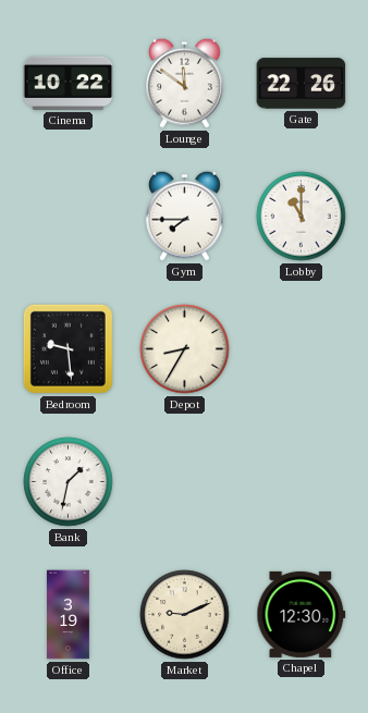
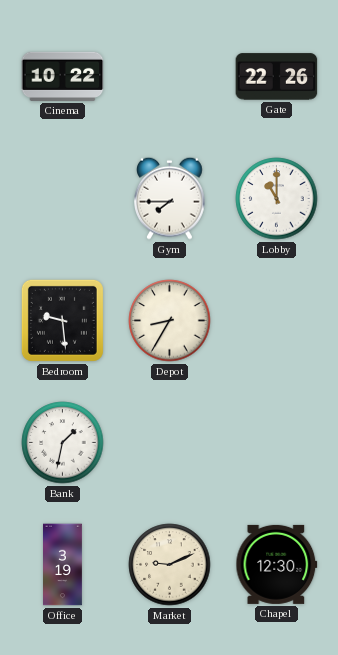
Lounge: 11:51 -> none (185, 83)
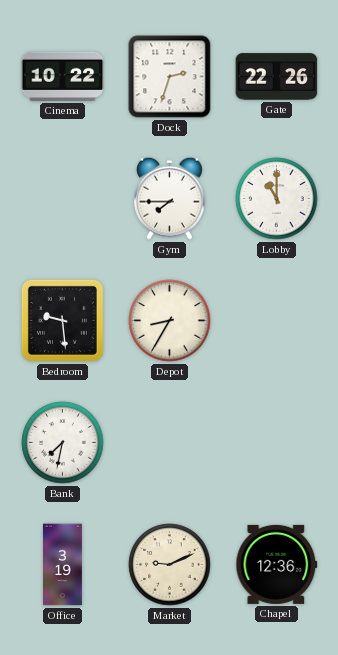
Dock: none -> 2:33 (170, 77)
Bank: 1:32 -> 7:32 (63, 443)
Chapel: 12:30 -> 12:36 (277, 564)
